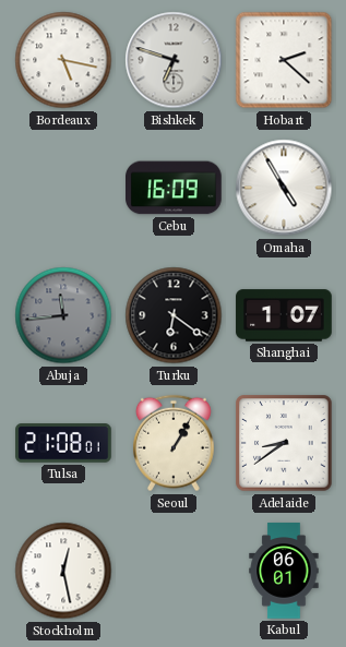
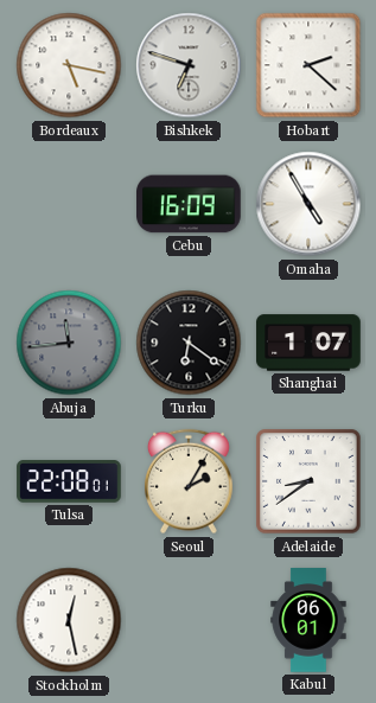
Tulsa: 21:08 -> 22:08 (69, 482)
Seoul: 1:05 -> 2:05 (189, 481)
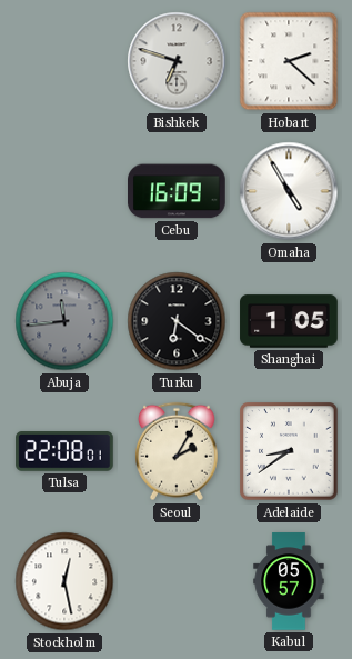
Bordeaux: 5:17 -> none (69, 65)
Shanghai: 1:07 -> 1:05 (289, 321)
Kabul: 06:01 -> 05:57 (289, 581)
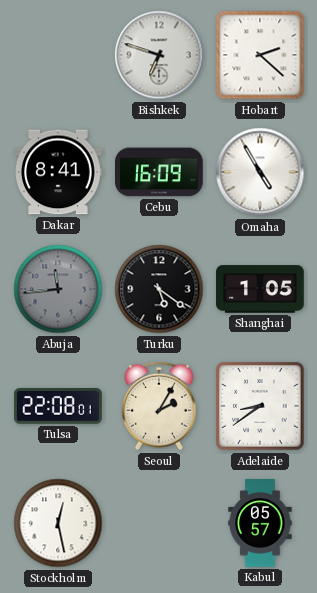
Dakar: none -> 8:41 (58, 172)
Turku: 6:21 -> 5:21 (159, 289)
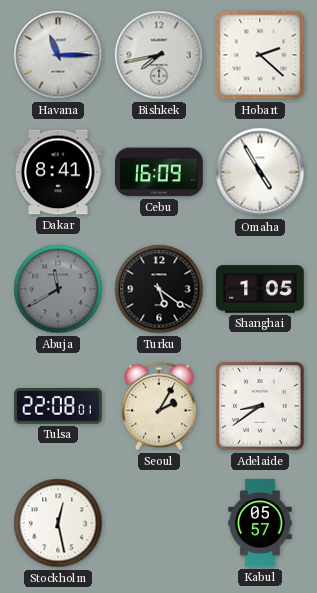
Havana: none -> 11:15 (58, 55)
Bishkek: 6:48 -> 7:43 (159, 55)
Abuja: 11:44 -> 11:40 (58, 289)
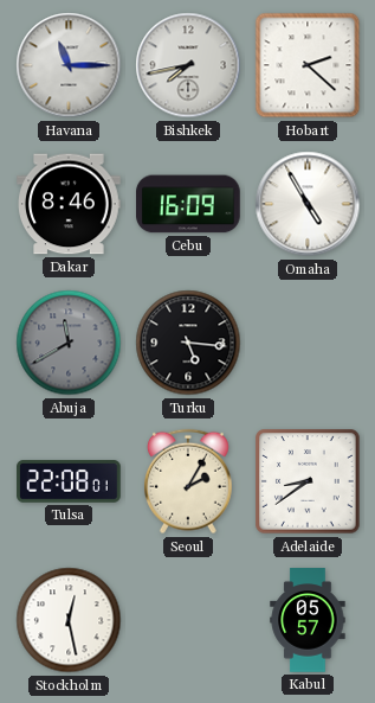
Dakar: 8:41 -> 8:46 (69, 204)
Turku: 5:21 -> 5:16 (188, 343)
Shanghai: 1:05 -> none (260, 289)
